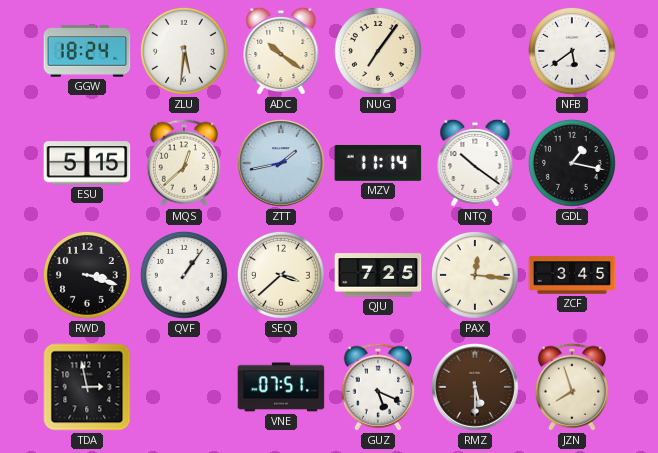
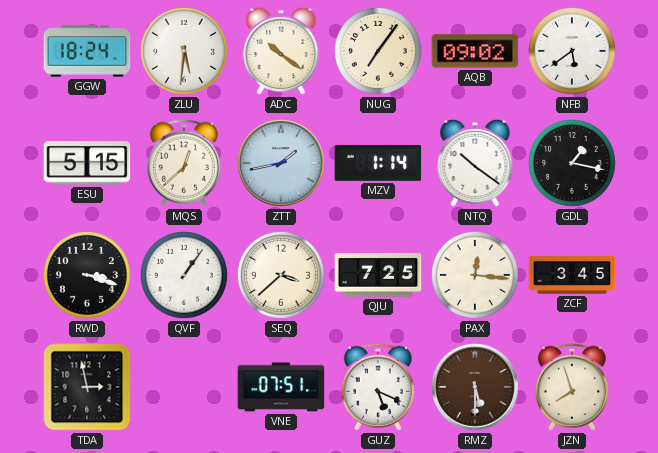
AQB: none -> 09:02 (475, 51)
MZV: 11:14 -> 1:14 (378, 163)
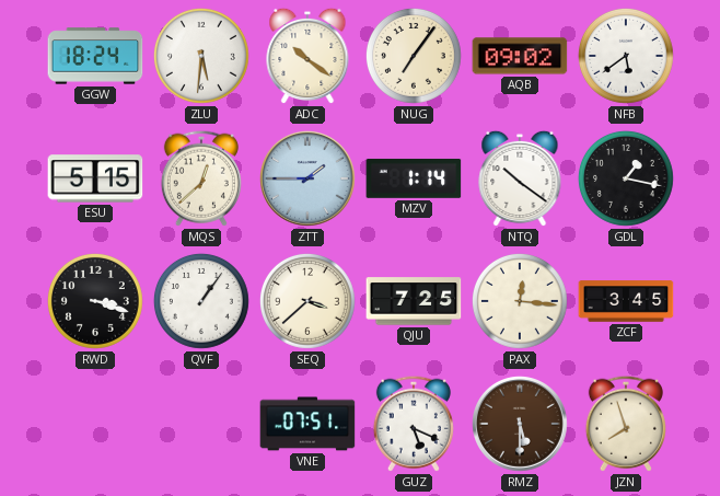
ZTT: 1:43 -> 1:45 (309, 180)
TDA: 2:58 -> none (87, 387)
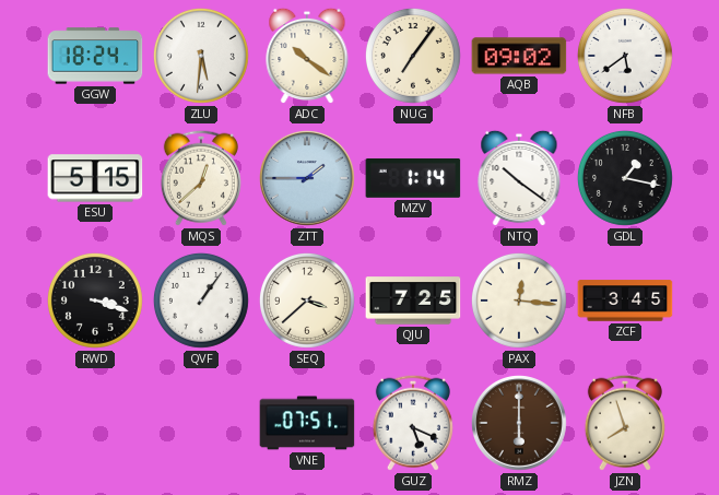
RMZ: 5:30 -> 6:00 (520, 424)
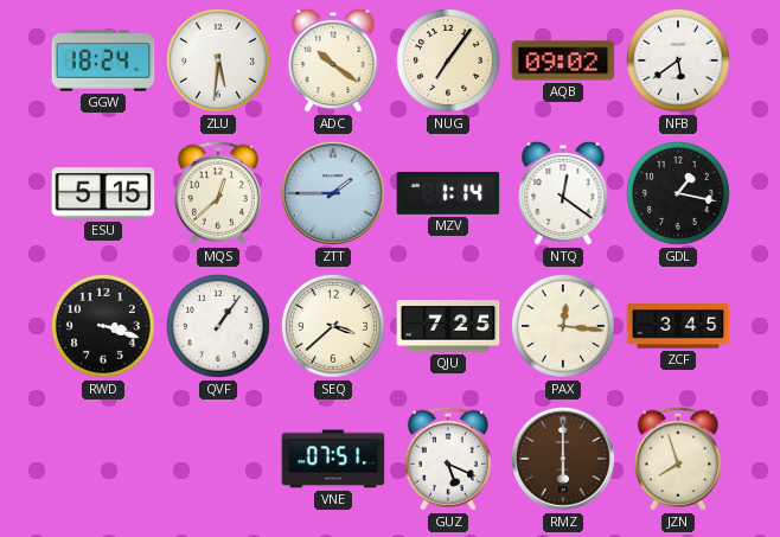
NTQ: 10:21 -> 12:21 (563, 193)
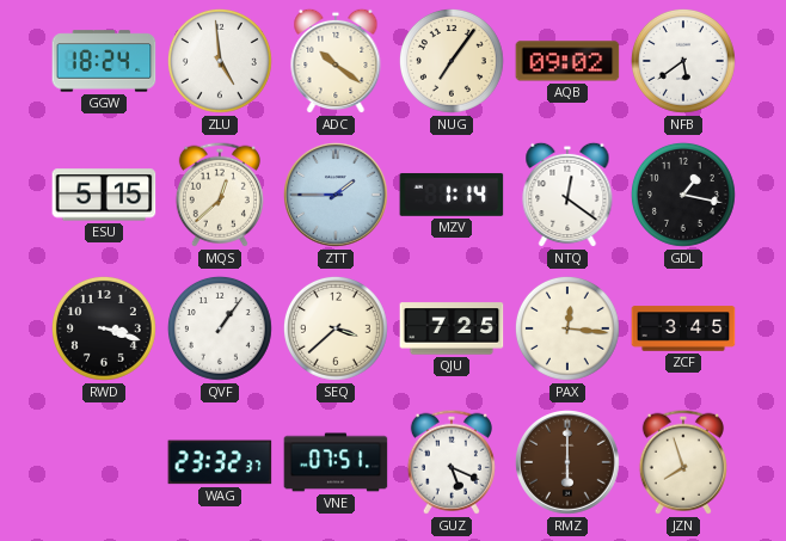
ZLU: 5:31 -> 4:59 (220, 61)
WAG: none -> 23:32 (220, 462)
